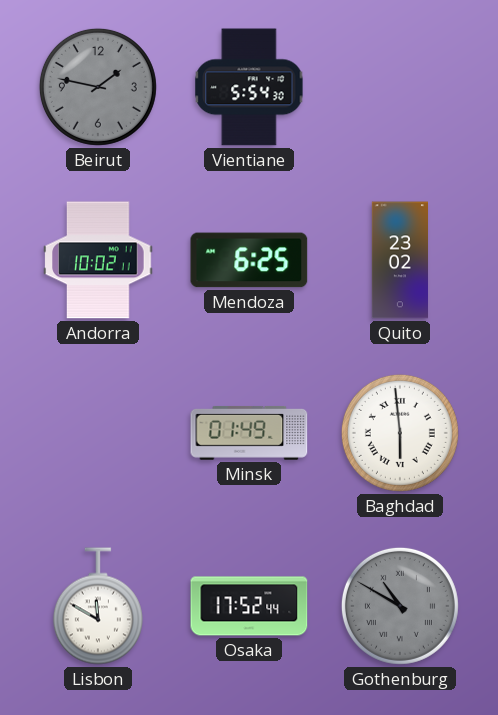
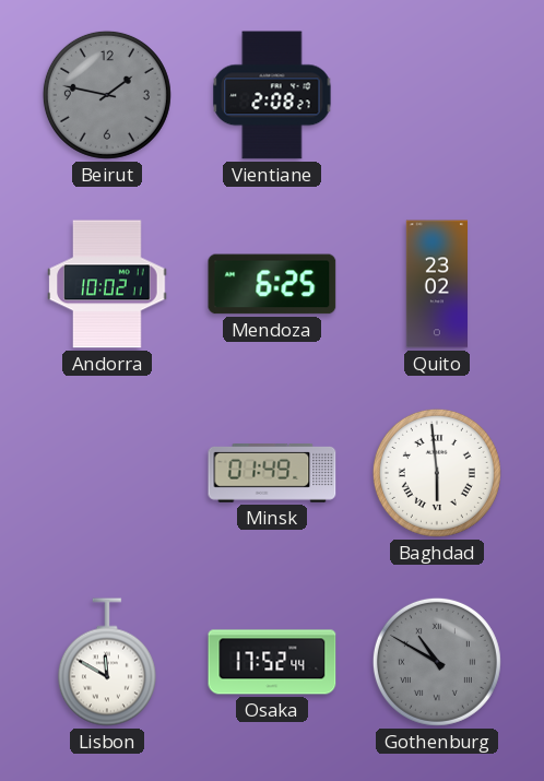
Vientiane: 5:54 -> 2:08 (272, 95)
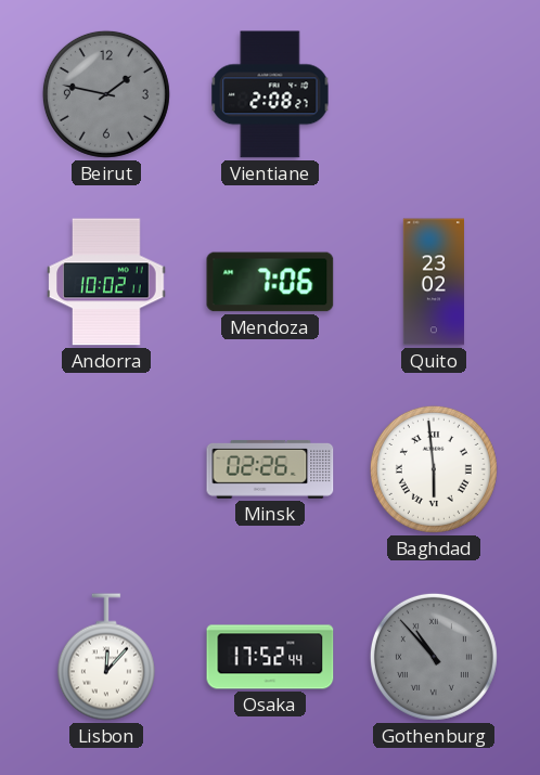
Mendoza: 6:25 -> 7:06 (270, 282)
Minsk: 01:49 -> 02:26 (270, 469)
Lisbon: 11:50 -> 12:07 (106, 657)
Gothenburg: 10:50 -> 10:53 (434, 657)
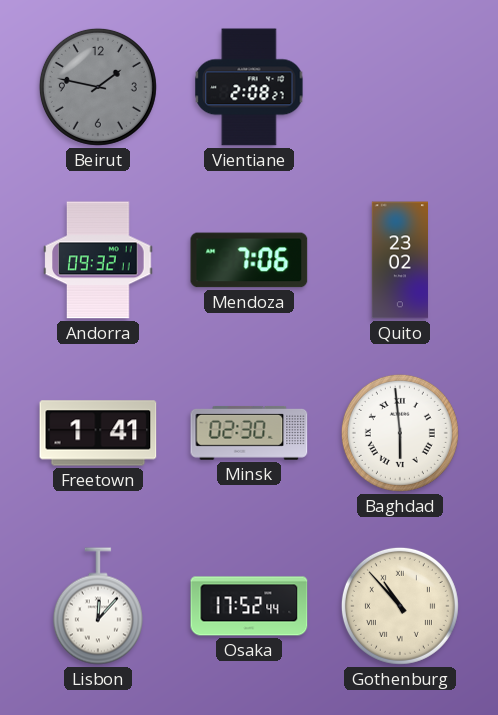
Andorra: 10:02 -> 09:32 (98, 260)
Freetown: none -> 1:41 (98, 433)
Minsk: 02:26 -> 02:30 (249, 433)
Gothenburg dial: grey -> cream (400, 606)
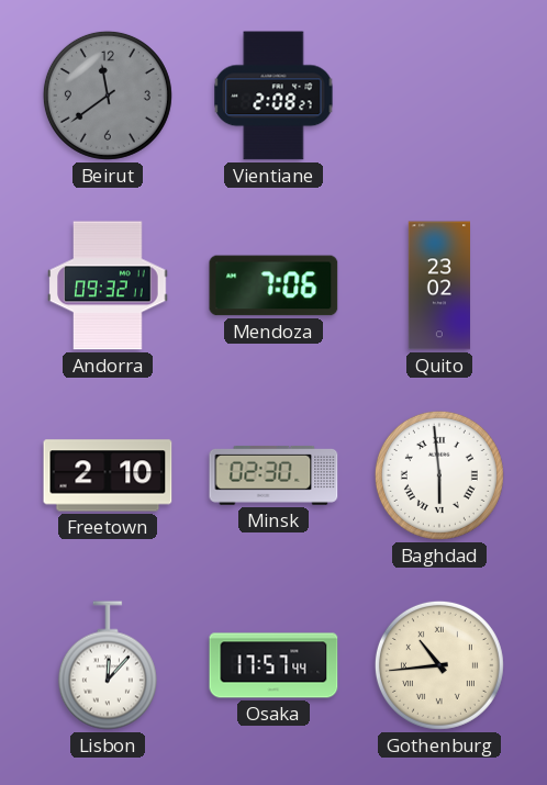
Beirut: 1:47 -> 11:39 (108, 96)
Freetown: 1:41 -> 2:10 (108, 475)
Osaka: 17:52 -> 17:57 (273, 665)
Gothenburg: 10:53 -> 10:44 (439, 665)
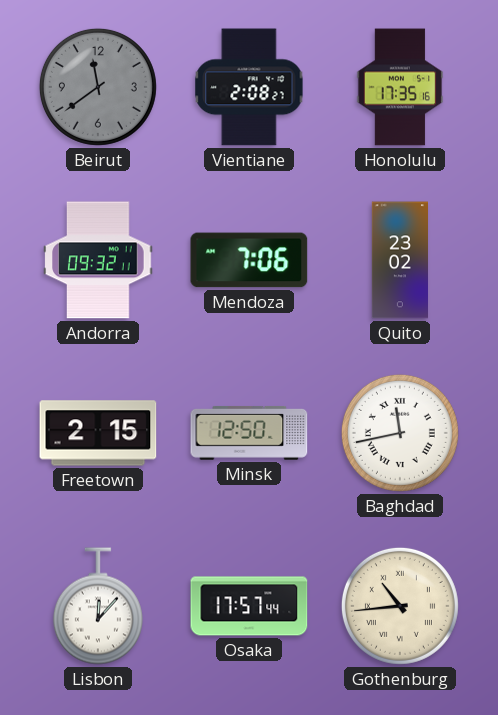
Honolulu: none -> 17:35 (400, 87)
Freetown: 2:10 -> 2:15 (98, 433)
Minsk: 02:30 -> 12:50 (249, 433)
Baghdad: 5:59 -> 11:43 (400, 433)
